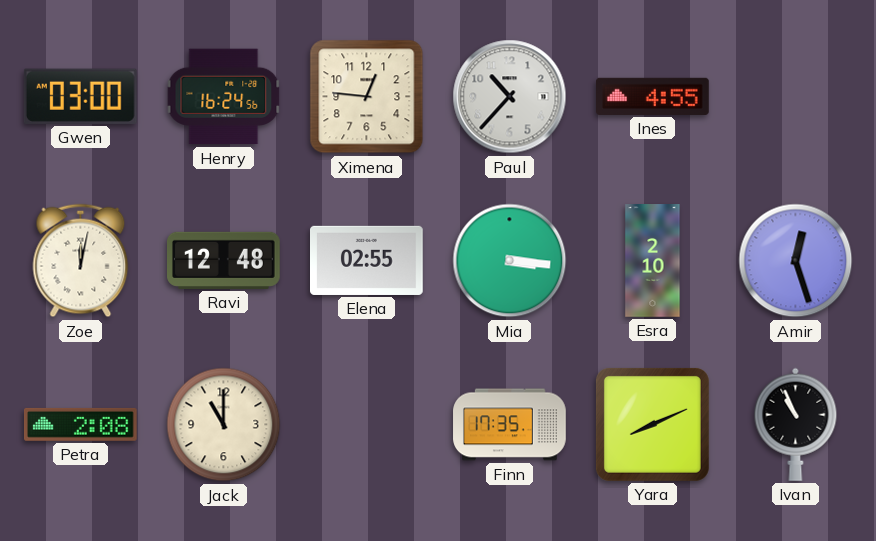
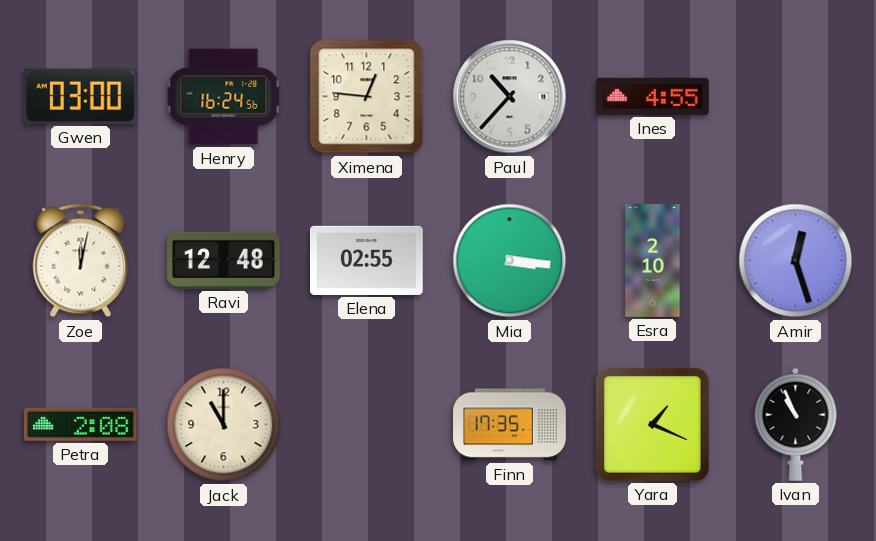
Yara: 8:11 -> 1:19 (652, 424)
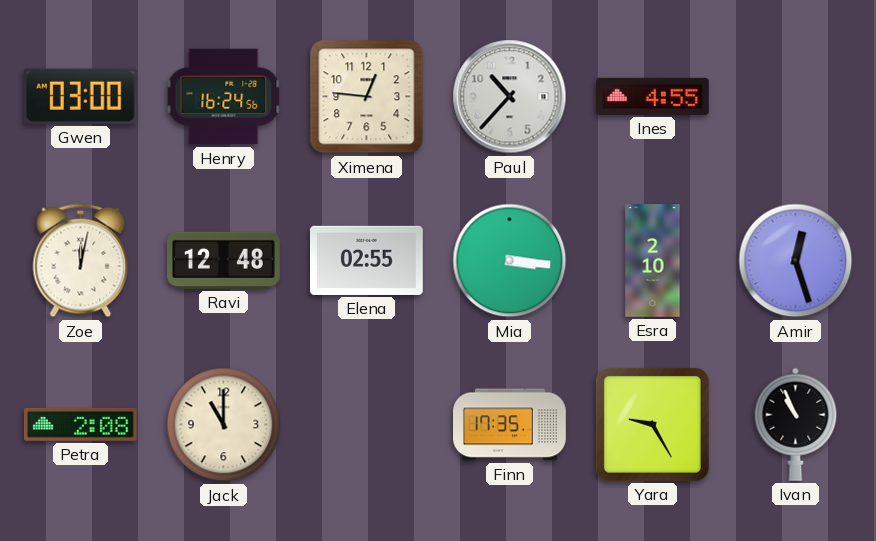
Yara: 1:19 -> 9:25 (652, 424)
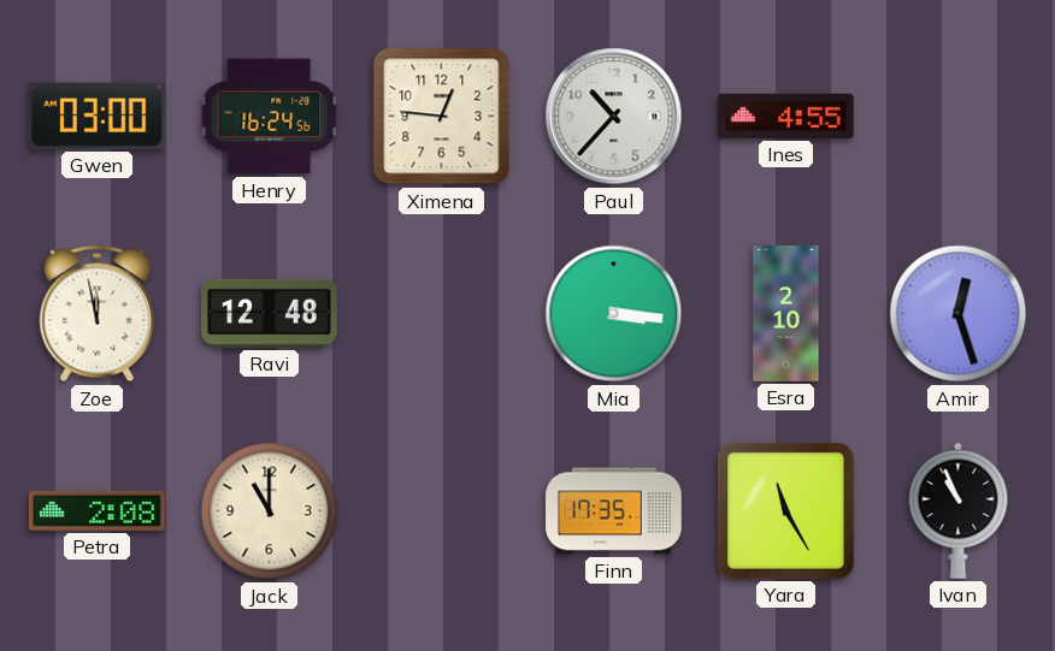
Zoe: 12:02 -> 11:58 (98, 314)
Elena: 02:55 -> none (367, 260)
Yara: 9:25 -> 11:25 (785, 510)
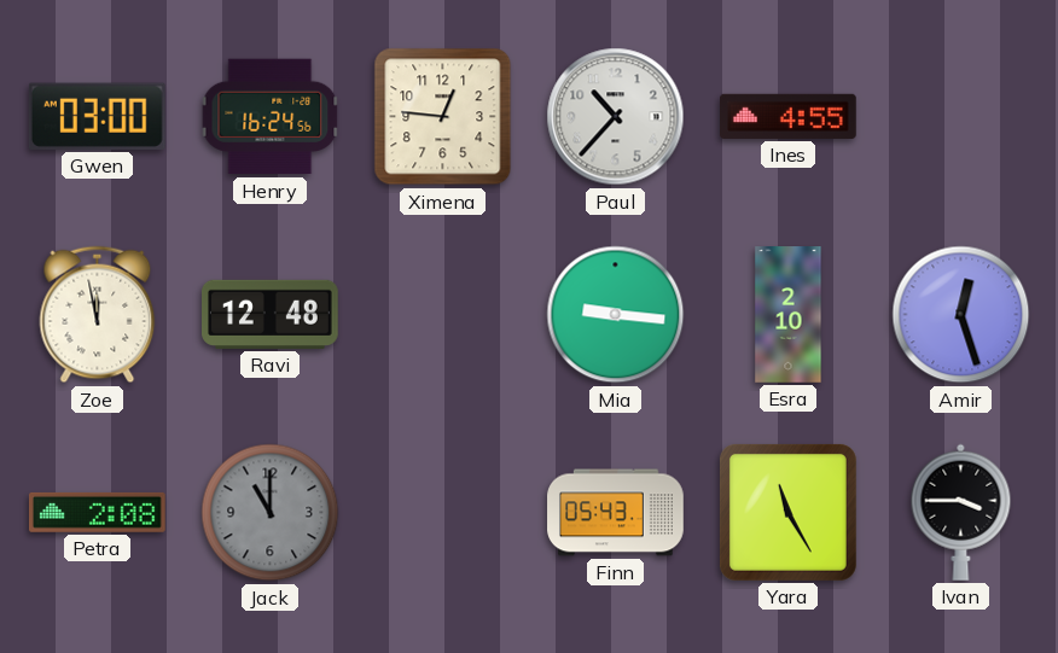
Mia: 3:16 -> 9:16 (616, 315)
Jack dial: cream -> grey (271, 513)
Finn: 17:35 -> 05:43 (616, 513)
Ivan: 10:56 -> 3:45 (961, 512)
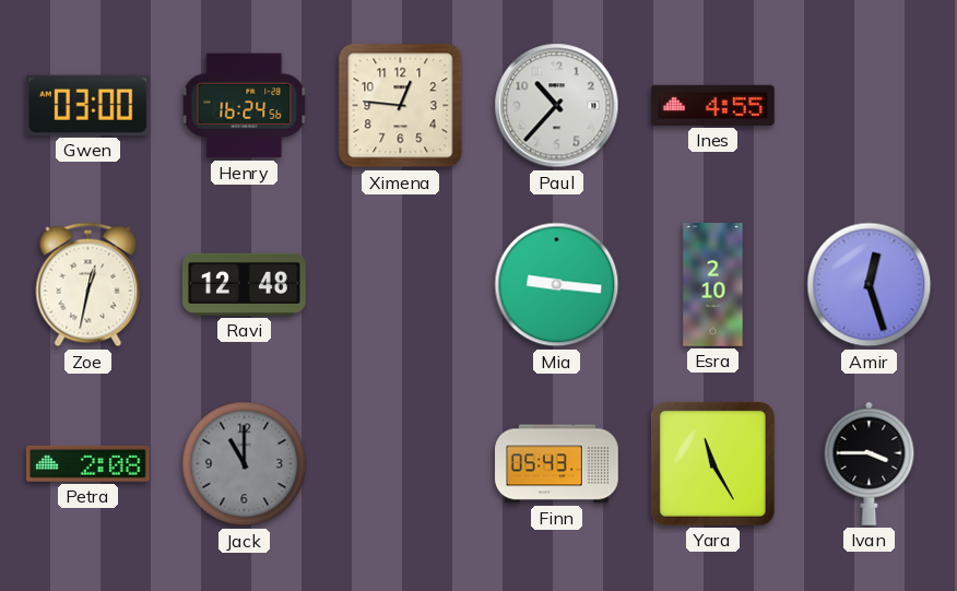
Zoe: 11:58 -> 12:32 (88, 285)
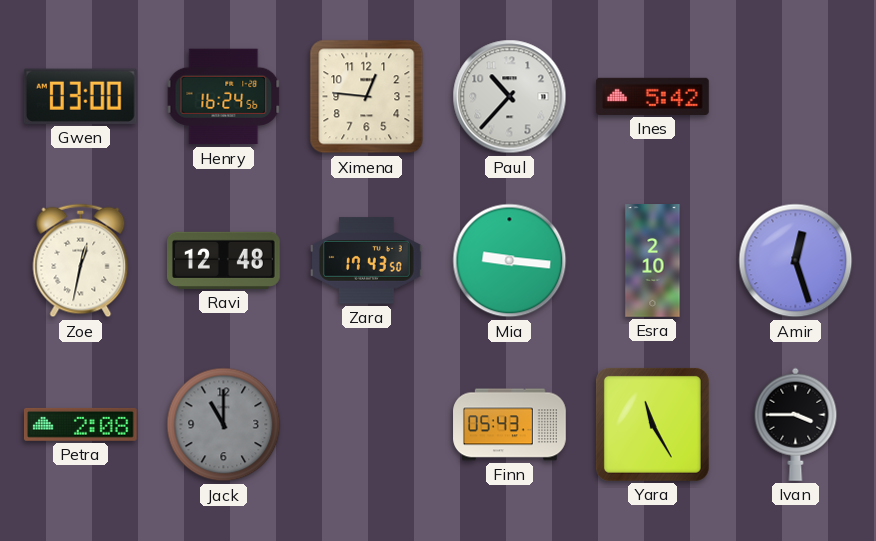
Ines: 4:55 -> 5:42 (653, 96)
Zara: none -> 17:43 (367, 261)
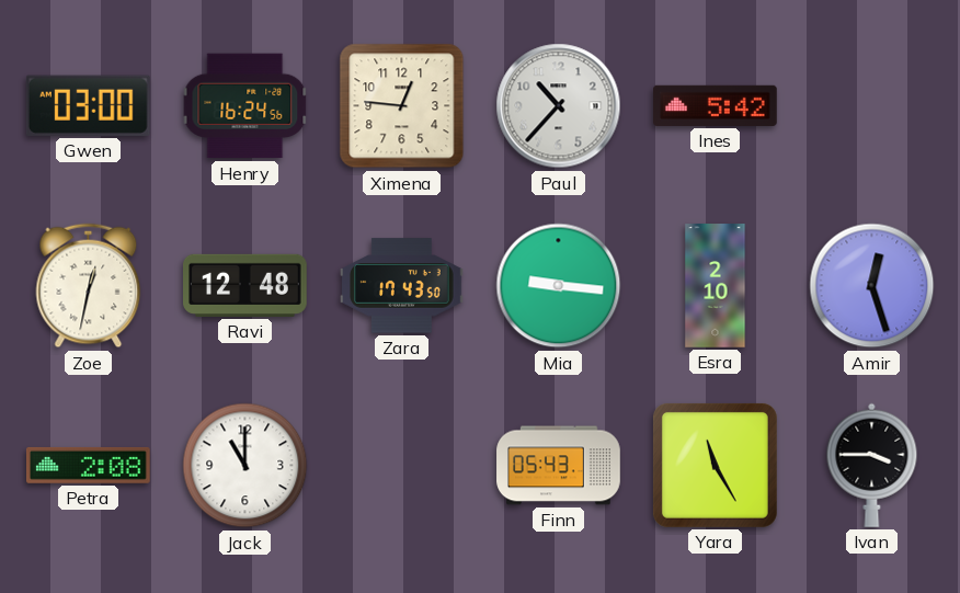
Jack dial: grey -> white (245, 466)
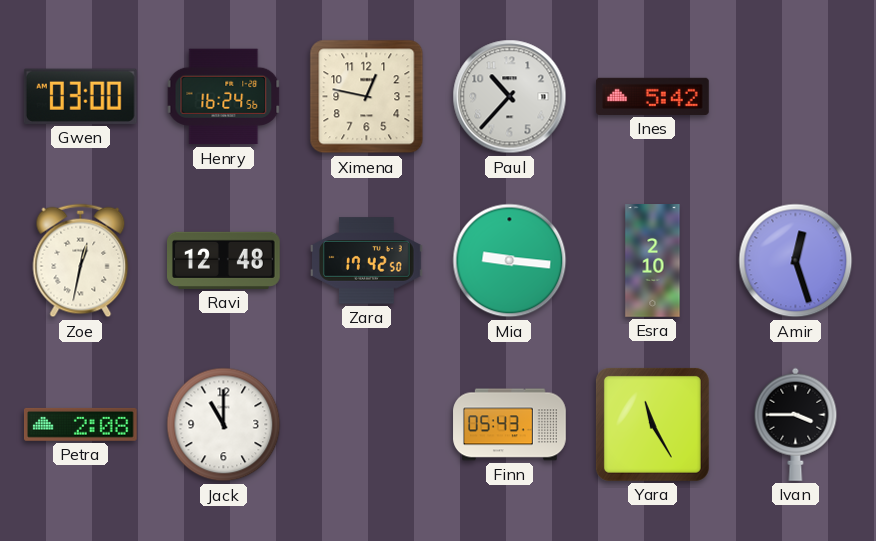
Ximena: 12:46 -> 12:47 (367, 97)
Zara: 17:43 -> 17:42 (367, 261)
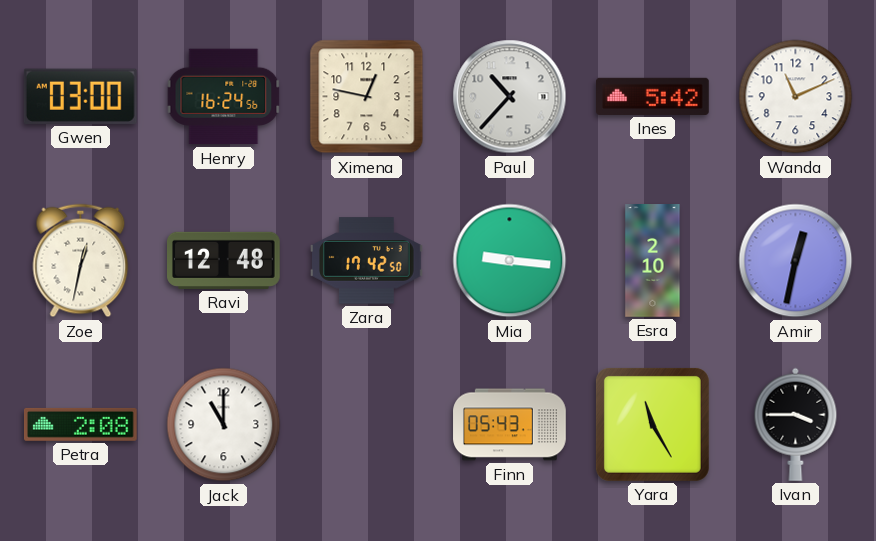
Wanda: none -> 11:11 (796, 97)
Amir: 12:27 -> 12:32 (796, 261)
